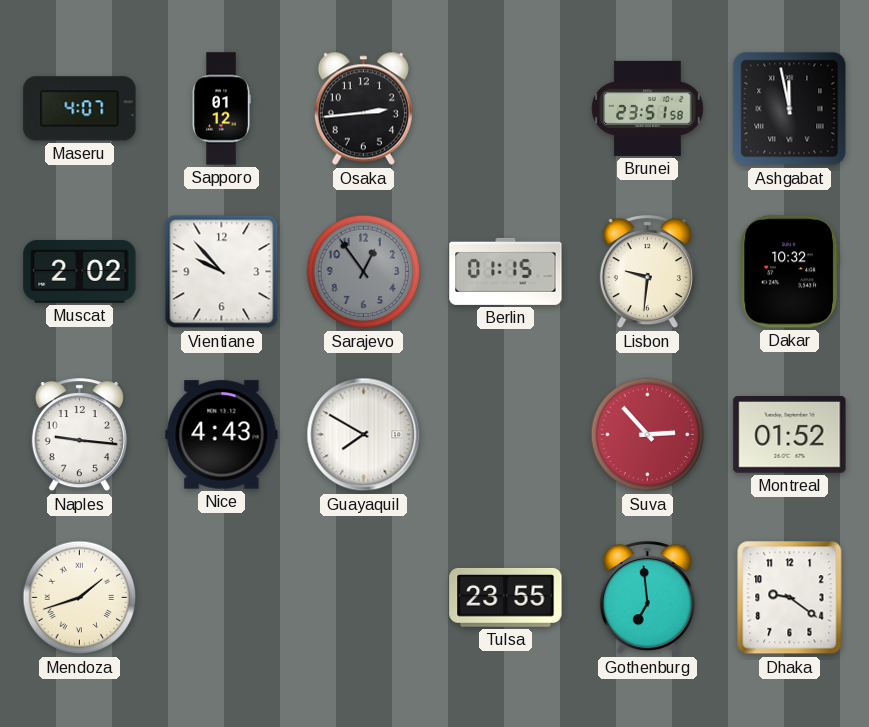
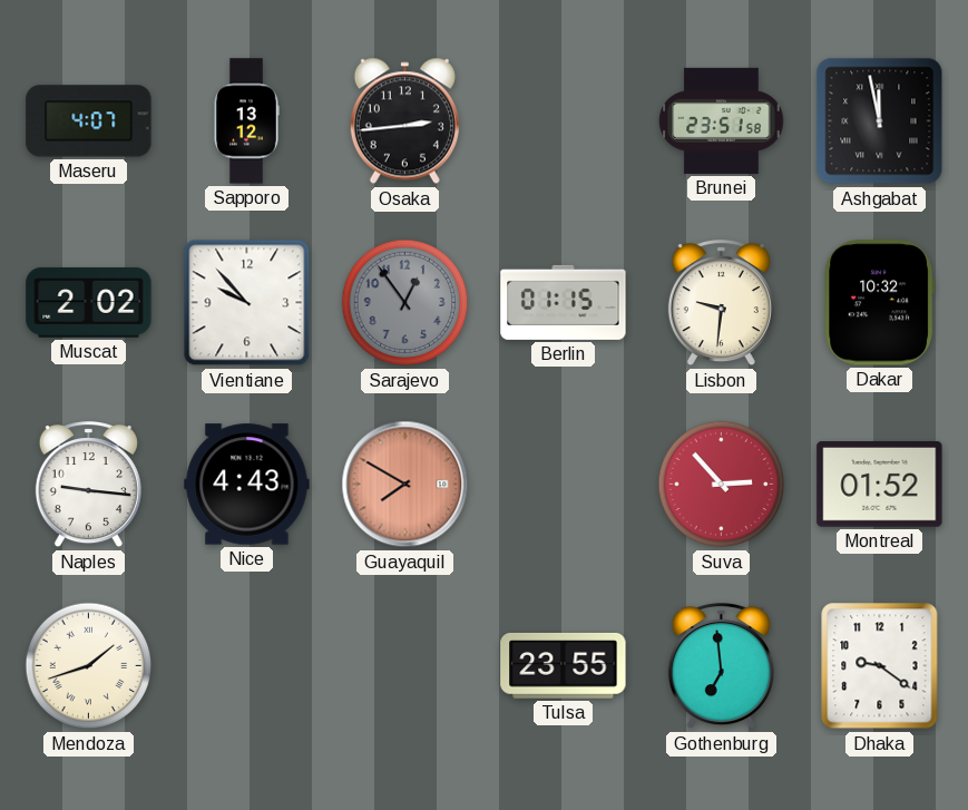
Sapporo: 01:12 -> 13:12 (246, 121)
Guayaquil dial: white -> salmon (405, 485)
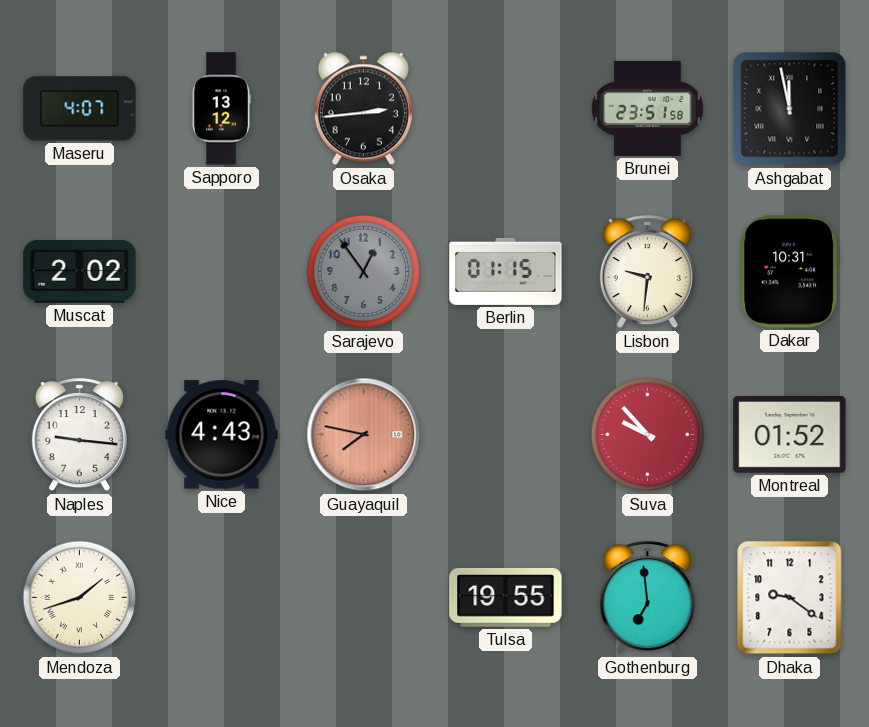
Vientiane: 9:53 -> none (247, 303)
Dakar: 10:32 -> 10:31 (789, 272)
Guayaquil: 7:50 -> 7:47 (364, 435)
Suva: 2:53 -> 9:53 (648, 435)
Tulsa: 23:55 -> 19:55 (506, 598)
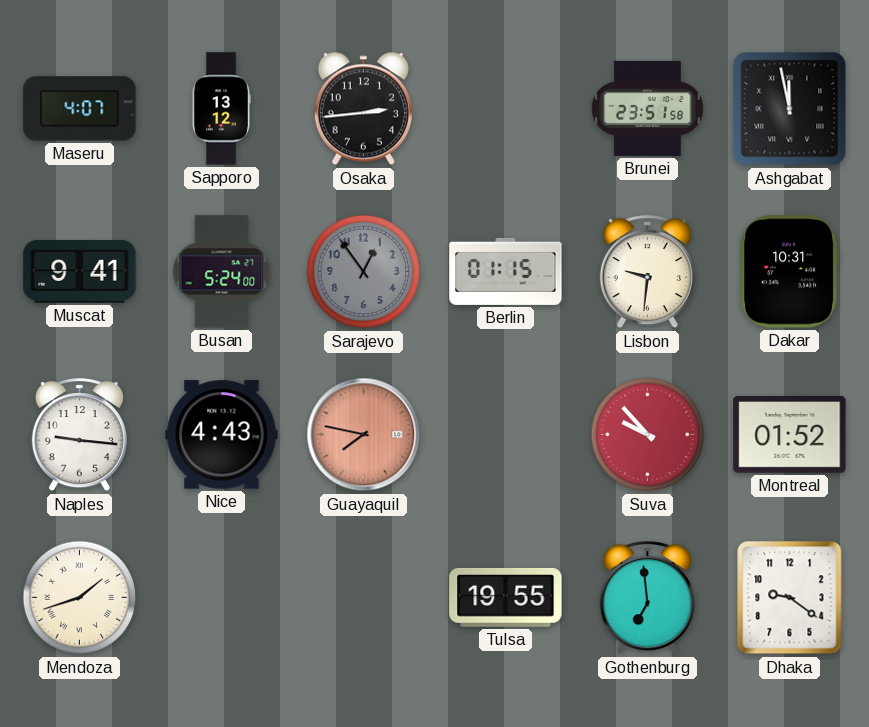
Muscat: 2:02 -> 9:41 (80, 271)
Busan: none -> 5:24 (222, 272)
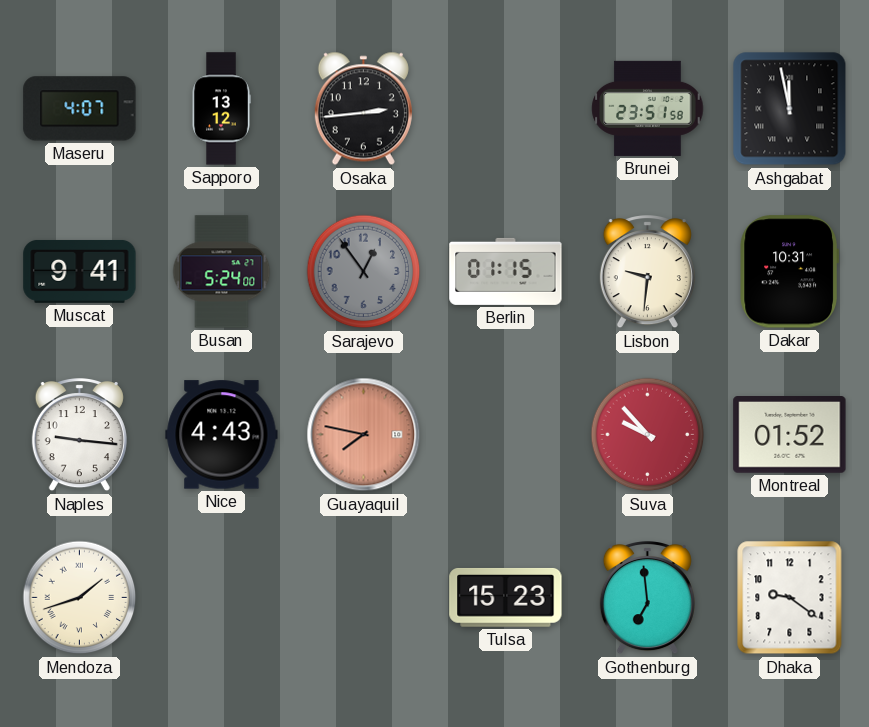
Tulsa: 19:55 -> 15:23 (506, 598)
